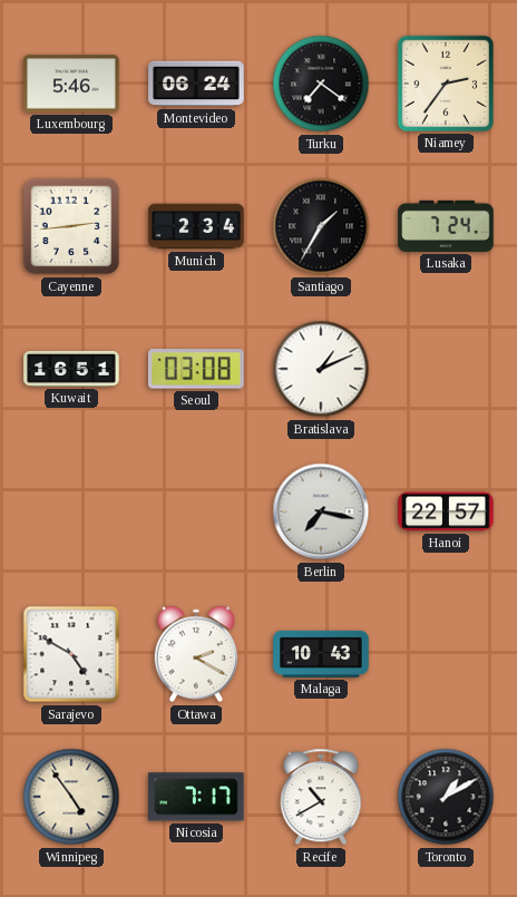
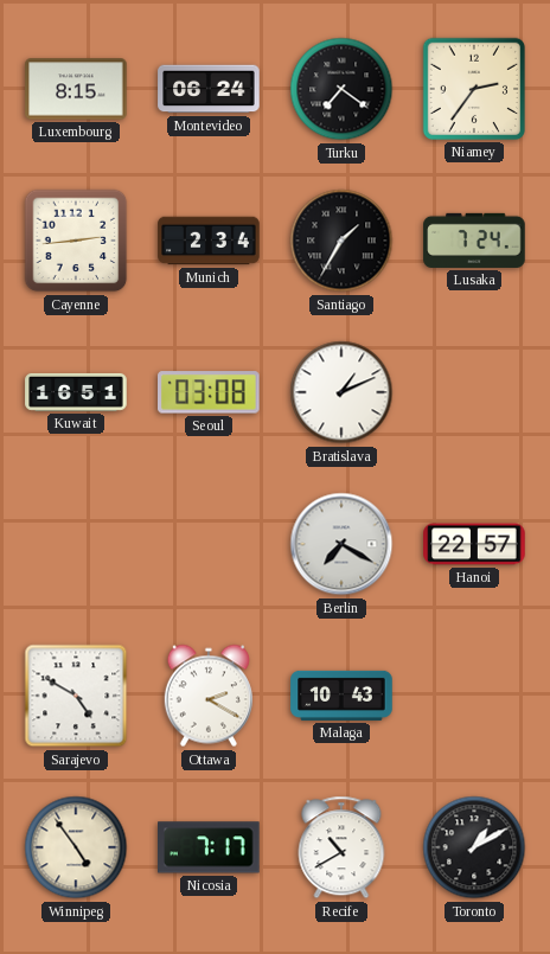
Luxembourg: 5:46 -> 8:15 (76, 89)
Berlin: 7:17 -> 7:20 (341, 544)
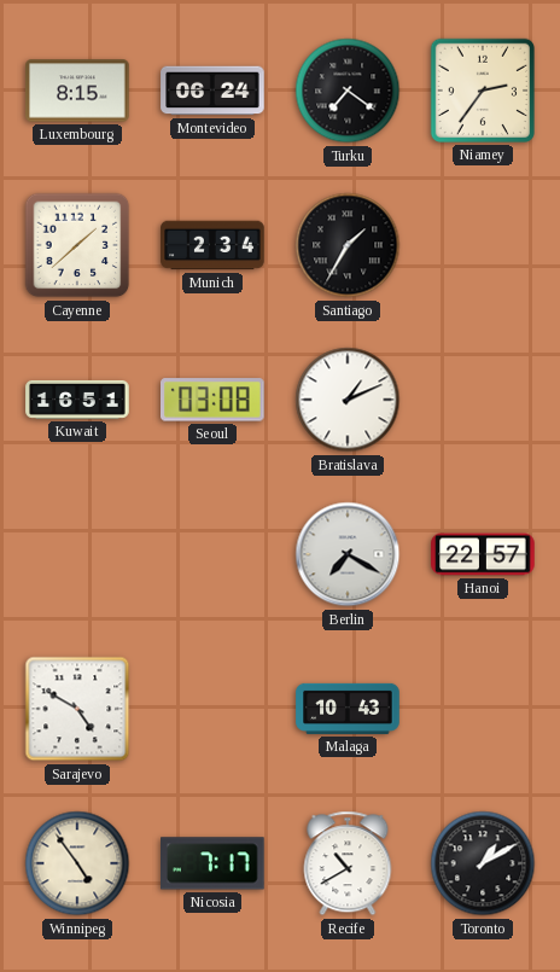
Cayenne: 2:44 -> 1:38 (77, 245)
Lusaka: 7:24 -> none (474, 241)
Ottawa: 2:20 -> none (209, 696)
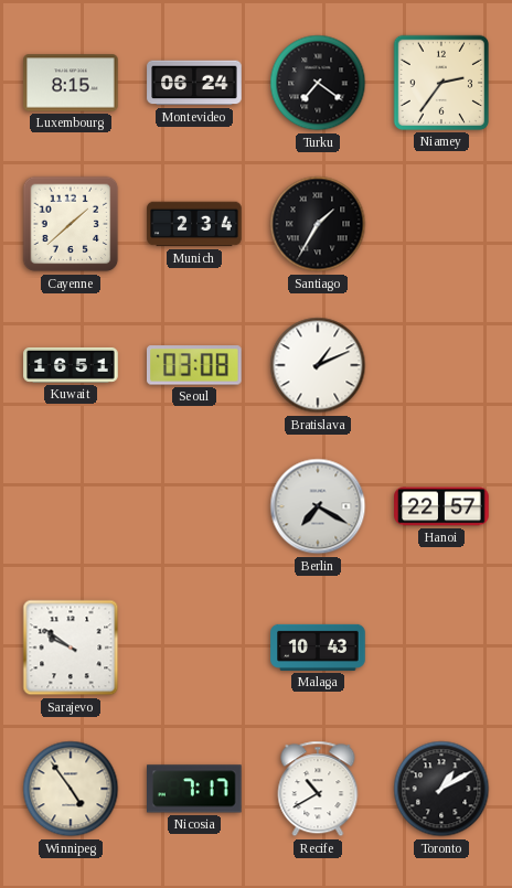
Sarajevo: 4:50 -> 9:51 (71, 648)
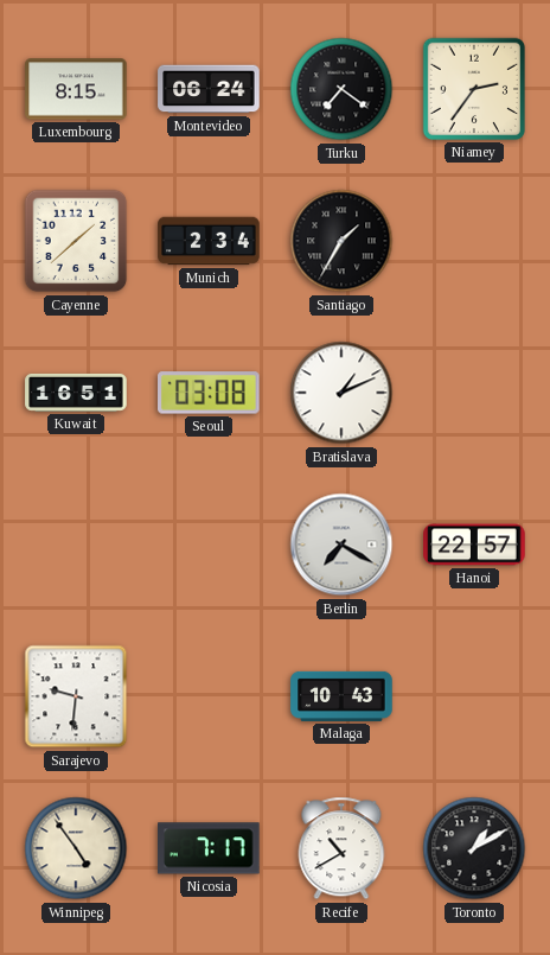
Sarajevo: 9:51 -> 9:31 (76, 696)
